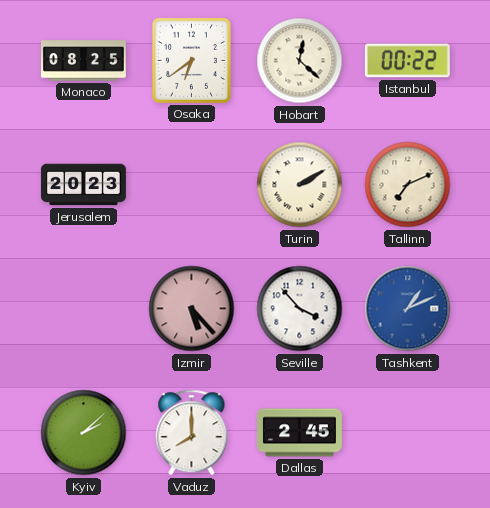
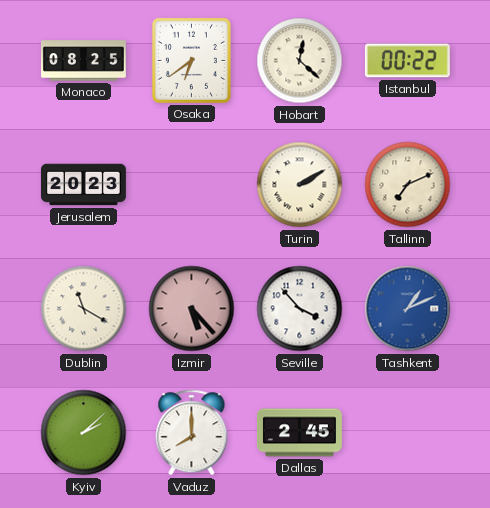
Dublin: none -> 11:20 (84, 309)
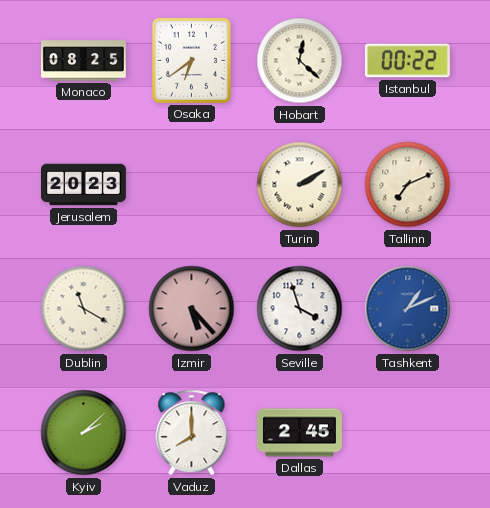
Seville: 3:53 -> 3:57 (300, 309)
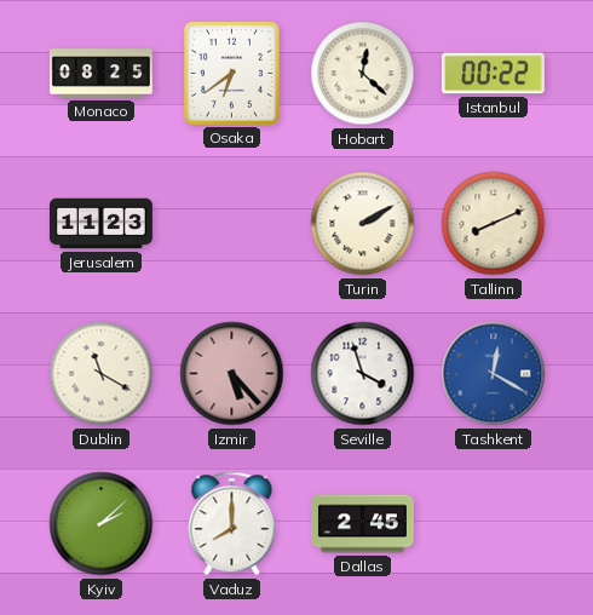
Jerusalem: 20:23 -> 11:23 (100, 224)
Tallinn: 7:11 -> 8:11 (494, 224)
Tashkent: 1:11 -> 12:20 (494, 374)
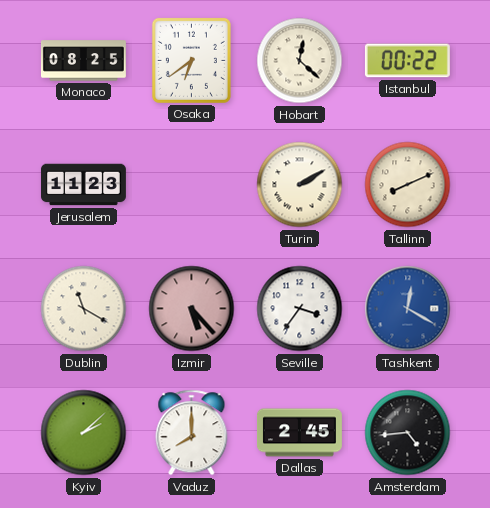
Seville: 3:57 -> 3:36 (300, 309)
Amsterdam: none -> 4:44 (408, 433)
